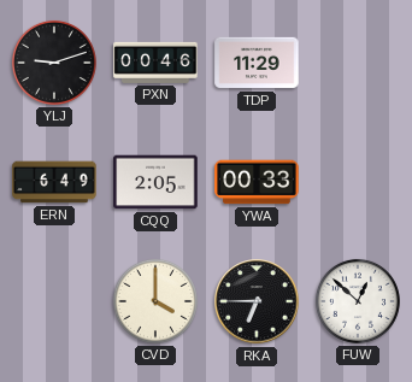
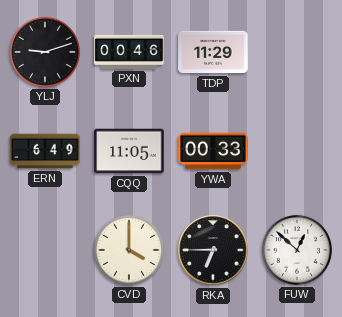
CQQ: 2:05 -> 11:05 (129, 151)
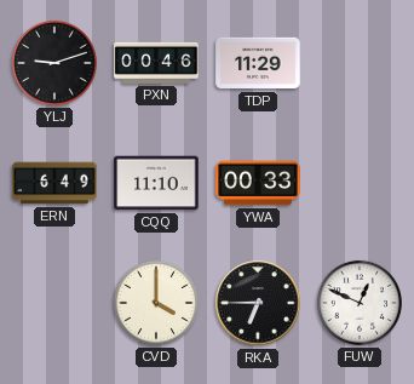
CQQ: 11:05 -> 11:10 (156, 183)
FUW: 12:52 -> 12:49 (360, 303)
